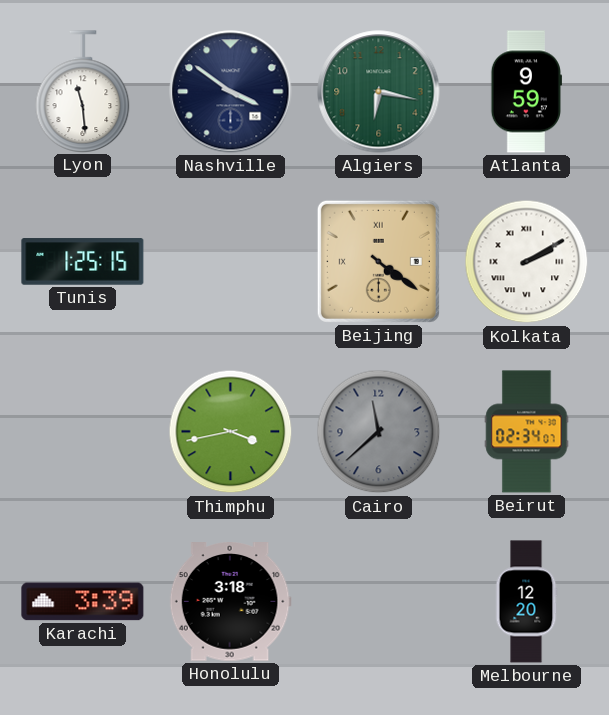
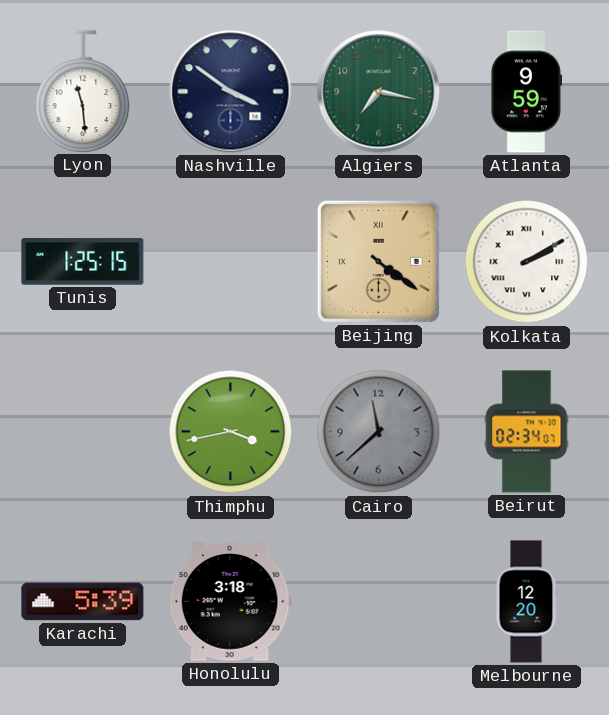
Algiers: 6:17 -> 7:17 (379, 92)
Karachi: 3:39 -> 5:39 (83, 602)
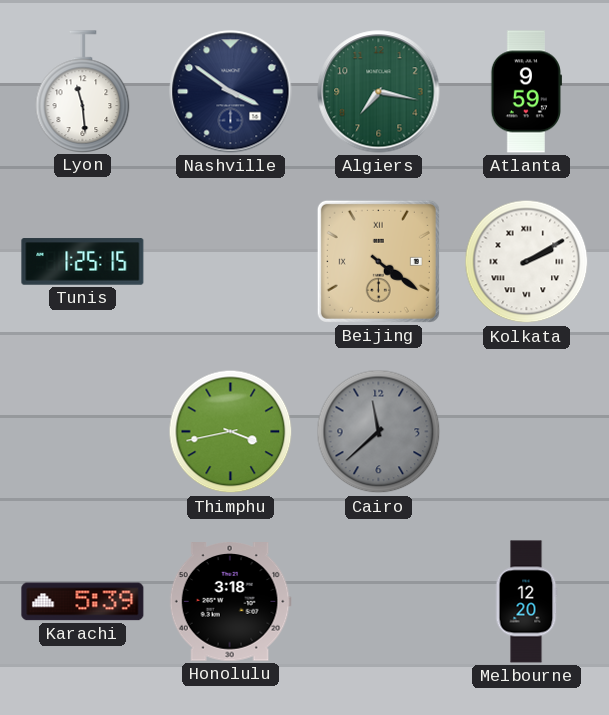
Beirut: 02:34 -> none (527, 432)
